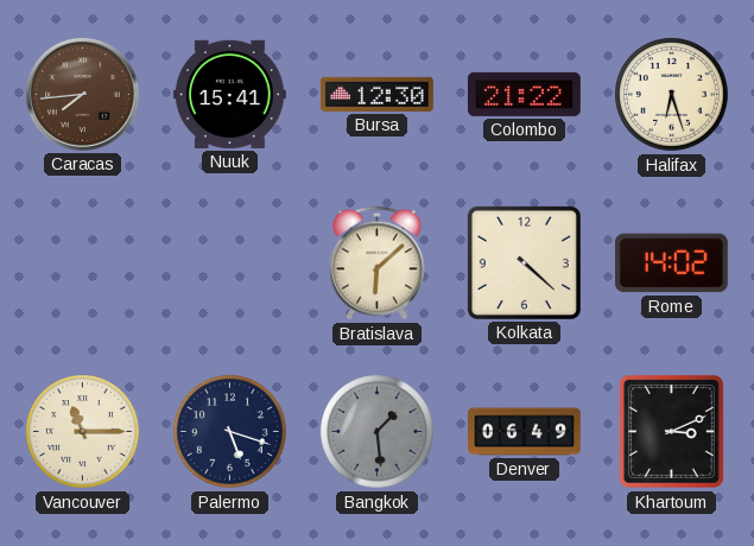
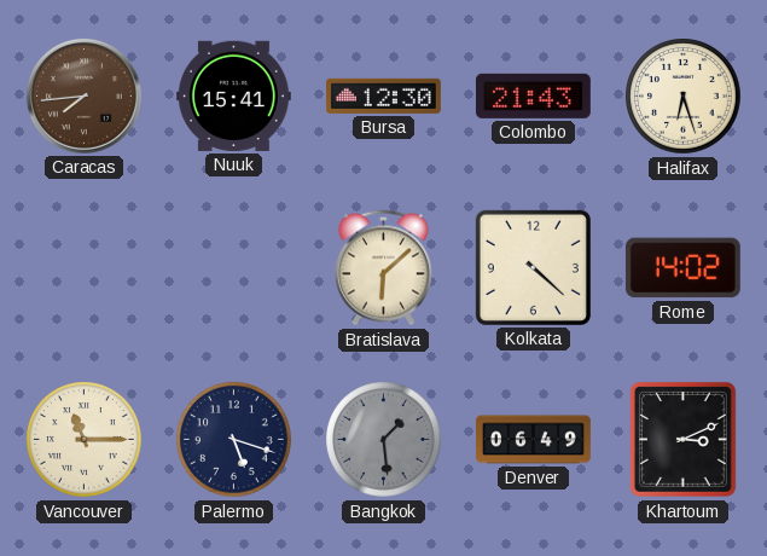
Colombo: 21:22 -> 21:43 (533, 95)
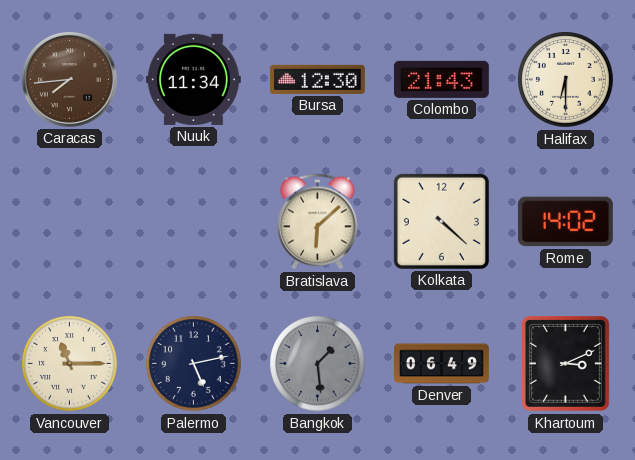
Nuuk: 15:41 -> 11:34 (193, 79)
Halifax: 6:27 -> 6:30 (566, 80)
Palermo: 5:18 -> 5:13 (194, 364)
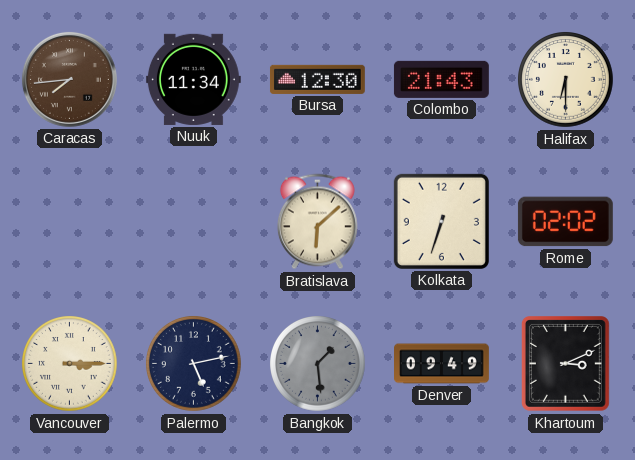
Kolkata: 4:22 -> 6:33 (441, 221)
Rome: 14:02 -> 02:02 (565, 222)
Vancouver: 11:15 -> 3:15 (70, 364)
Denver: 06:49 -> 09:49 (442, 364)
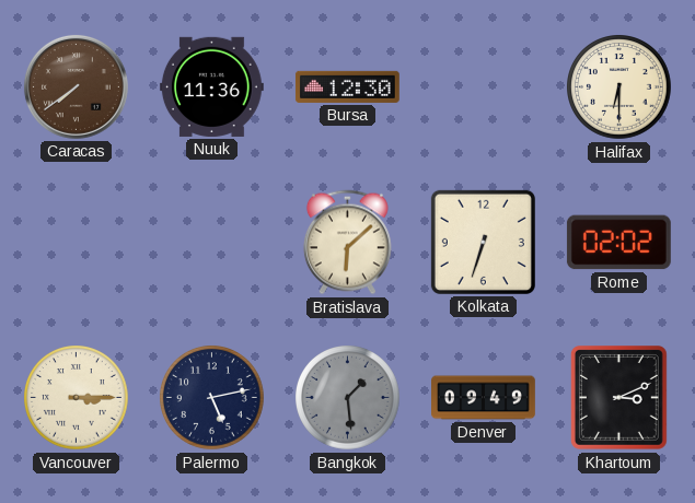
Caracas: 7:44 -> 7:39 (76, 86)
Nuuk: 11:34 -> 11:36 (211, 86)
Colombo: 21:43 -> none (441, 79)
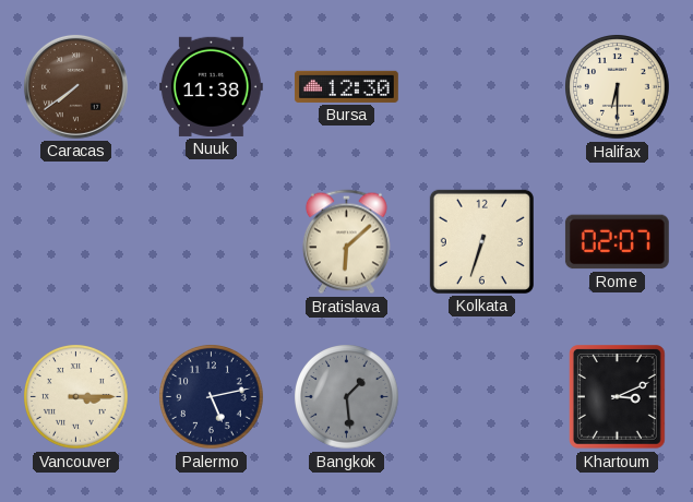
Nuuk: 11:36 -> 11:38 (211, 86)
Rome: 02:02 -> 02:07 (617, 242)
Denver: 09:49 -> none (484, 398)
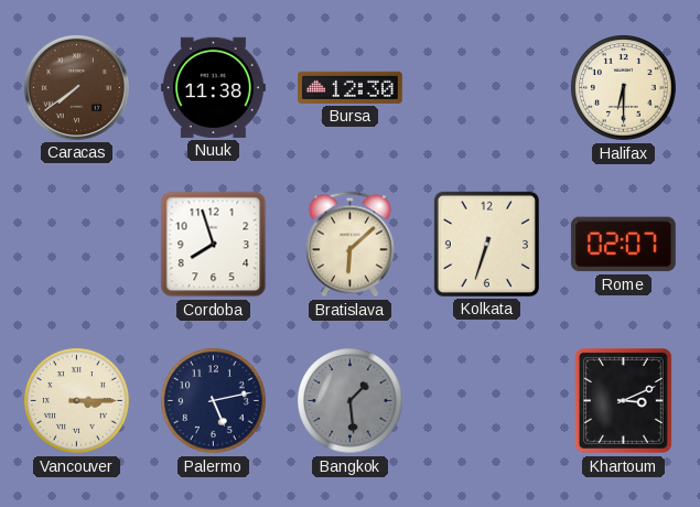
Cordoba: none -> 7:57 (214, 245)
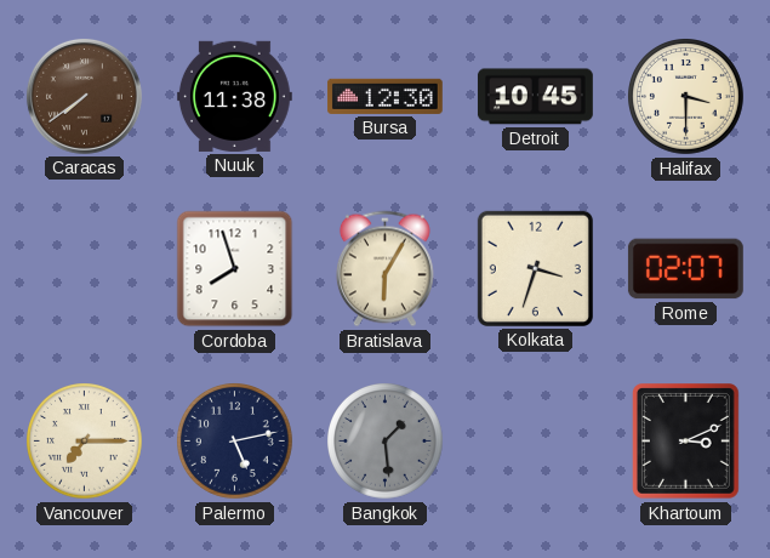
Detroit: none -> 10:45 (535, 97)
Halifax: 6:30 -> 3:30 (686, 97)
Bratislava: 6:08 -> 6:05 (384, 269)
Kolkata: 6:33 -> 3:33 (535, 268)
Vancouver: 3:15 -> 7:15 (85, 442)
